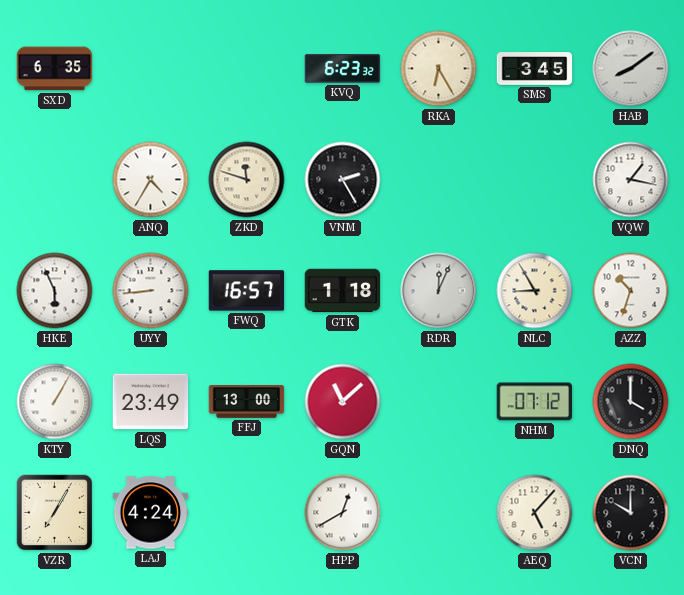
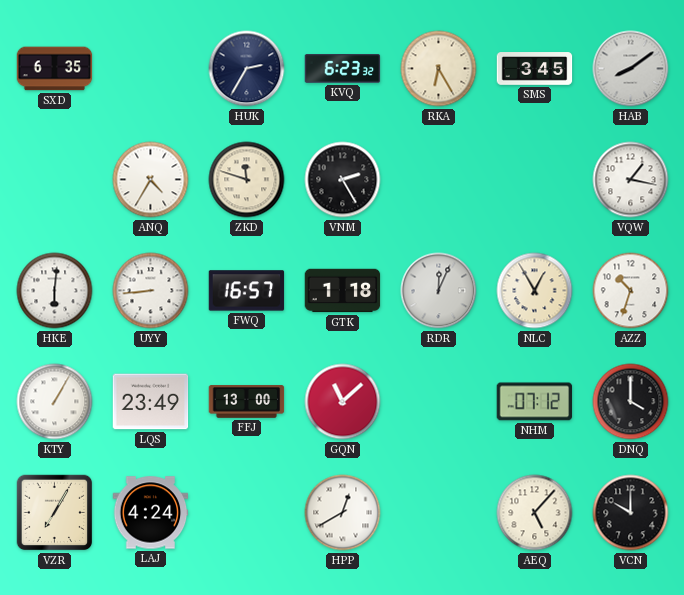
HUK: none -> 2:35 (247, 69)
HKE: 5:56 -> 6:01 (55, 291)
NLC: 8:55 -> 12:55 (535, 291)
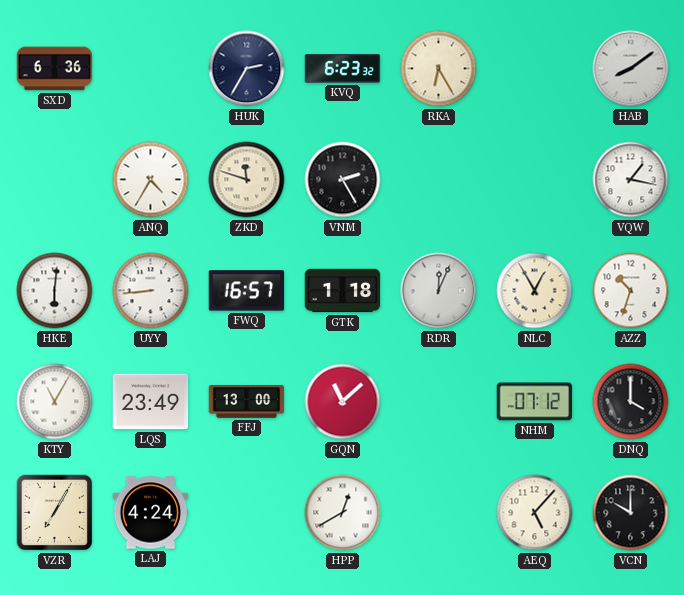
SXD: 6:35 -> 6:36 (55, 69)
SMS: 3:45 -> none (535, 69)
KTY: 1:05 -> 11:05 (55, 402)
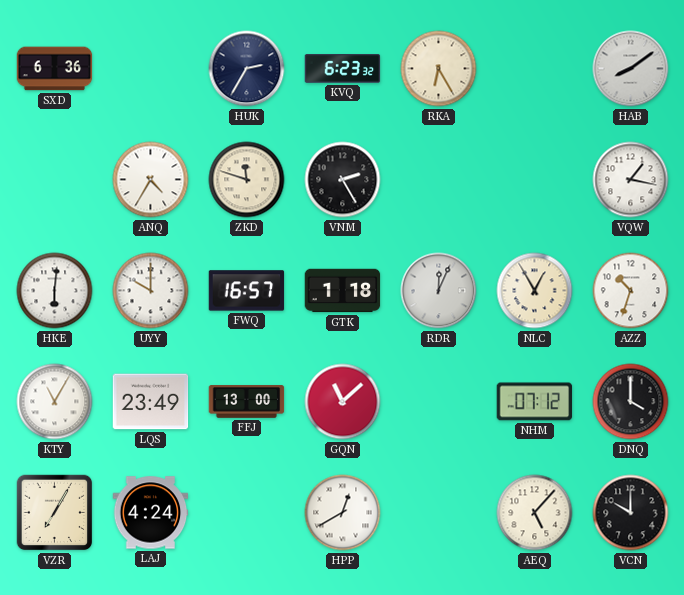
UYY: 8:44 -> 10:00 (151, 291)
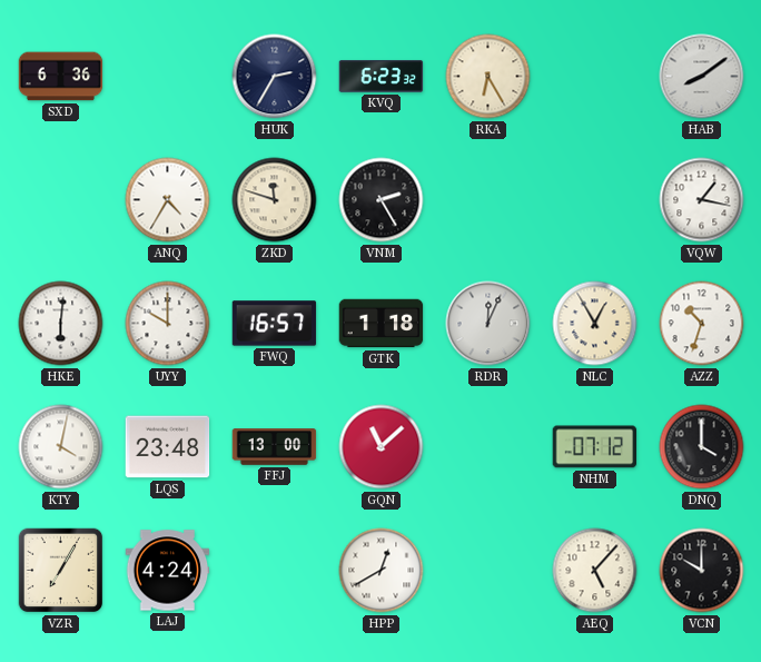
KTY: 11:05 -> 4:02 (61, 447)
LQS: 23:49 -> 23:48 (168, 447)
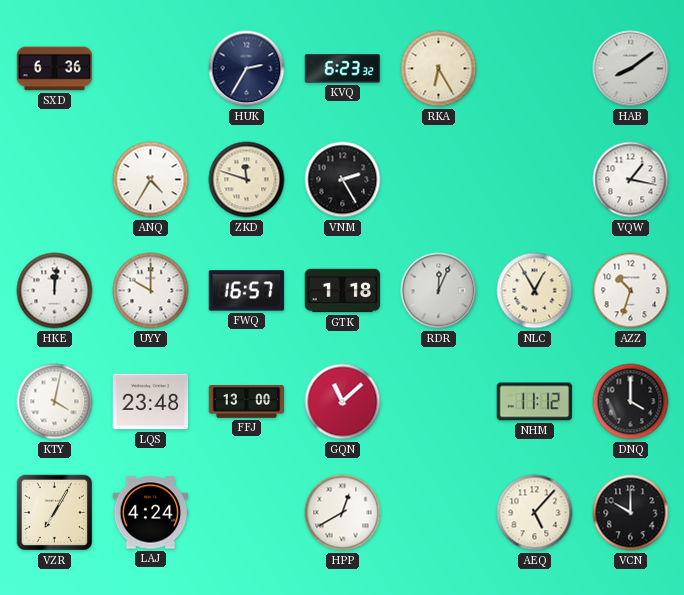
HKE: 6:01 -> 12:01 (55, 291)
NHM: 07:12 -> 11:12 (535, 402)
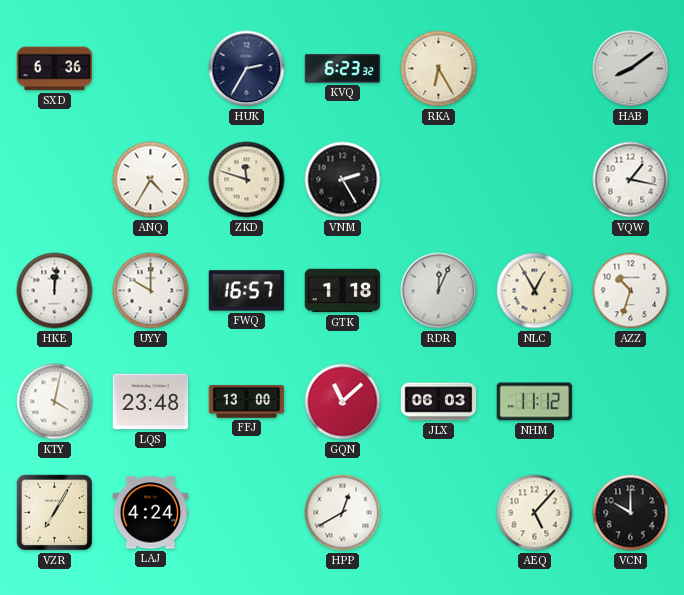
JLX: none -> 06:03 (439, 402)
DNQ: 4:00 -> none (631, 402)
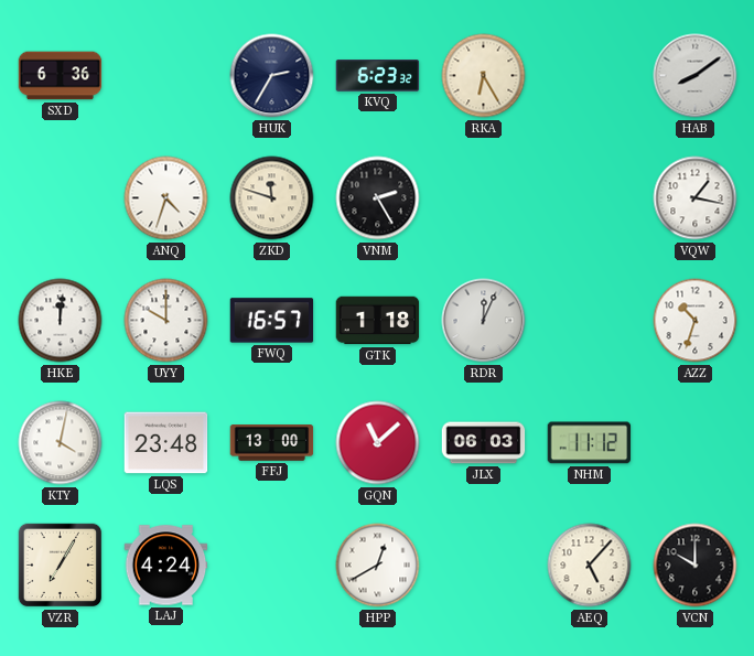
ANQ: 4:35 -> 4:33 (166, 198)
NLC: 12:55 -> none (535, 291)
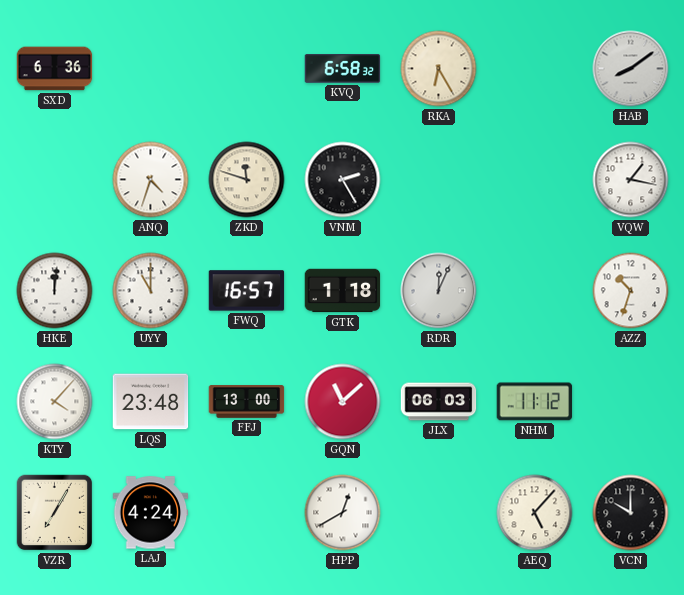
HUK: 2:35 -> none (272, 76)
KVQ: 6:23 -> 6:58 (343, 69)
UYY: 10:00 -> 11:00 (151, 291)
KTY: 4:02 -> 4:07 (55, 402)
